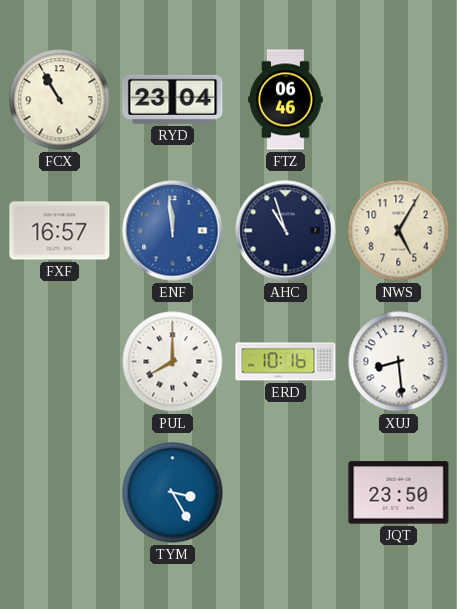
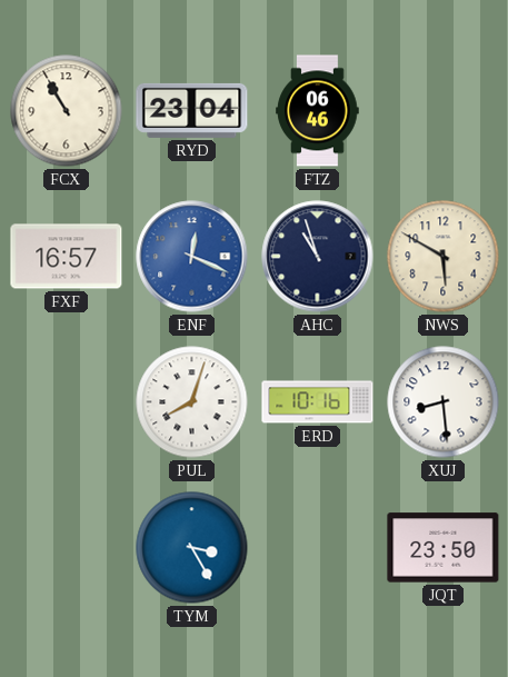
ENF: 11:59 -> 12:19 (192, 257)
NWS: 5:05 -> 5:50 (444, 257)
PUL: 8:00 -> 8:03 (192, 402)
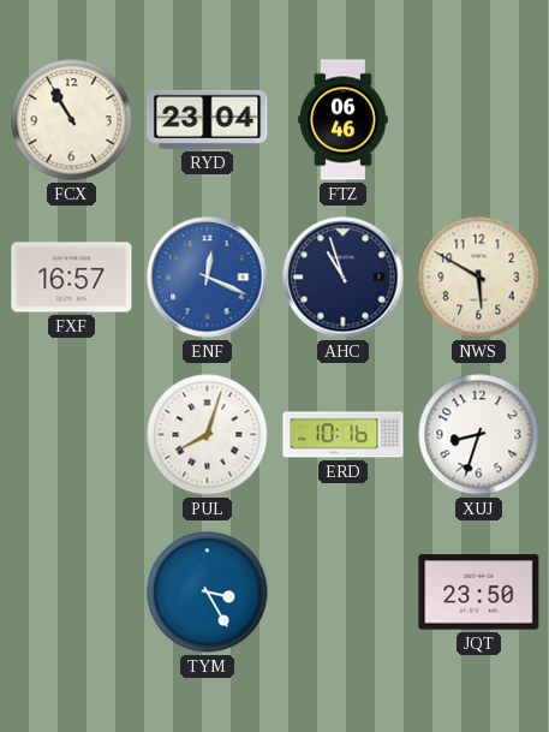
XUJ: 8:29 -> 8:33 (479, 435)
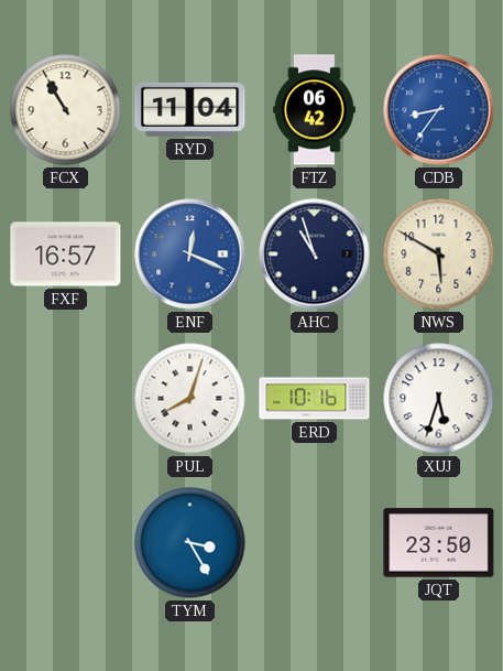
RYD: 23:04 -> 11:04 (190, 109)
FTZ: 06:46 -> 06:42 (315, 110)
CDB: none -> 8:36 (439, 110)
XUJ: 8:33 -> 5:33 (439, 399)
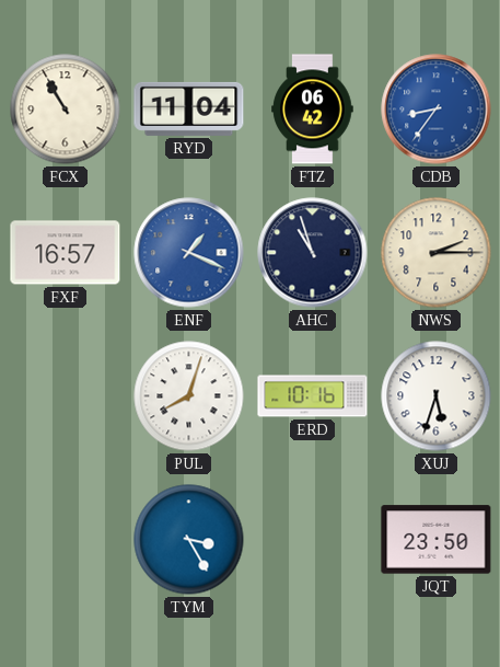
ENF: 12:19 -> 1:19 (189, 253)
NWS: 5:50 -> 2:15 (437, 253)
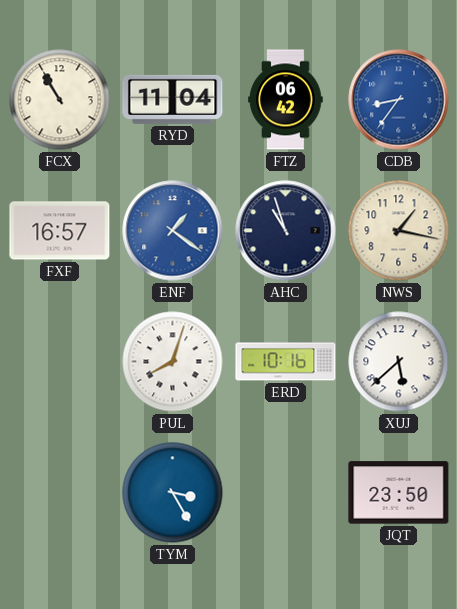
ENF: 1:19 -> 1:21 (173, 231)
NWS: 2:15 -> 1:17 (399, 231)
XUJ: 5:33 -> 5:38 (399, 362)
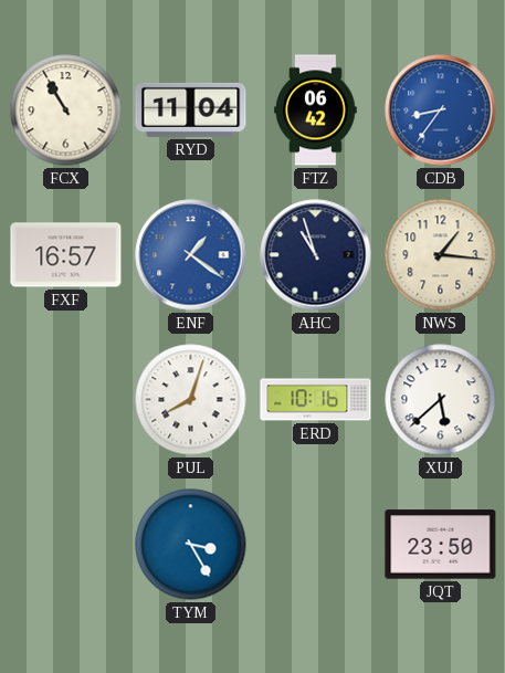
NWS: 1:17 -> 1:16 (441, 255)
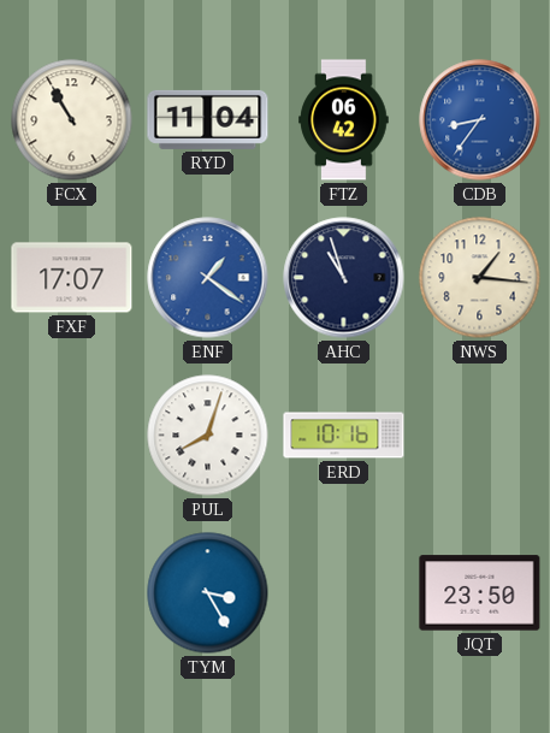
FXF: 16:57 -> 17:07 (72, 278)
XUJ: 5:38 -> none (441, 400)
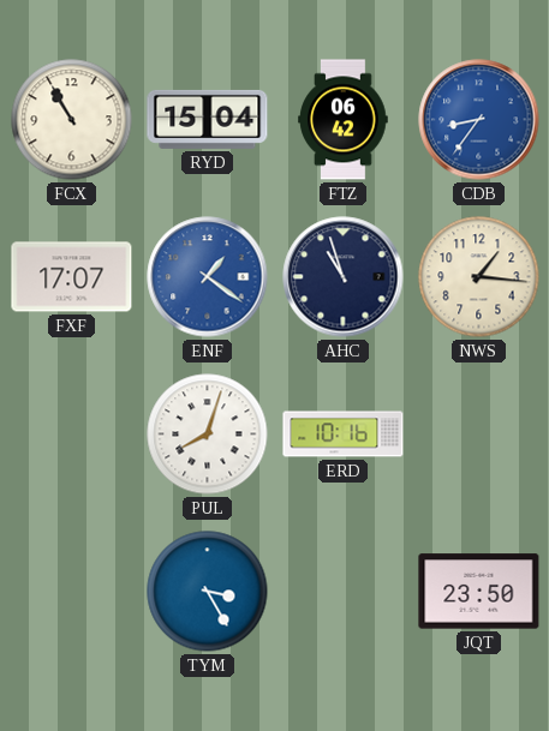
RYD: 11:04 -> 15:04 (208, 119)
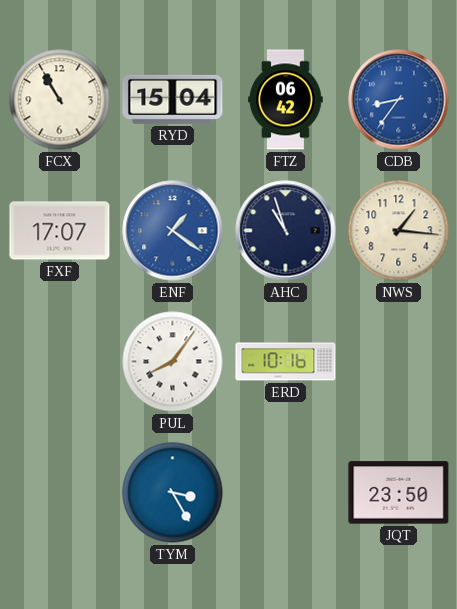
PUL: 8:03 -> 8:06 (173, 362)
